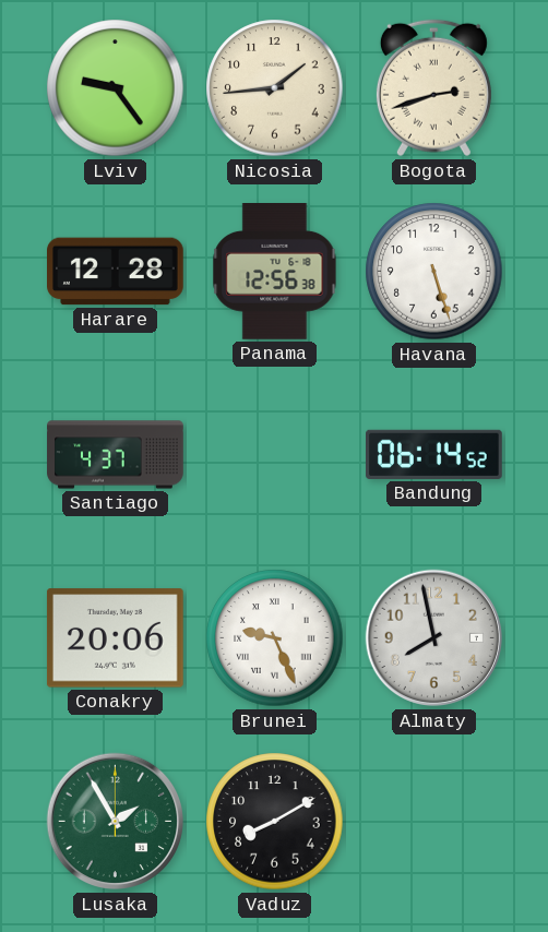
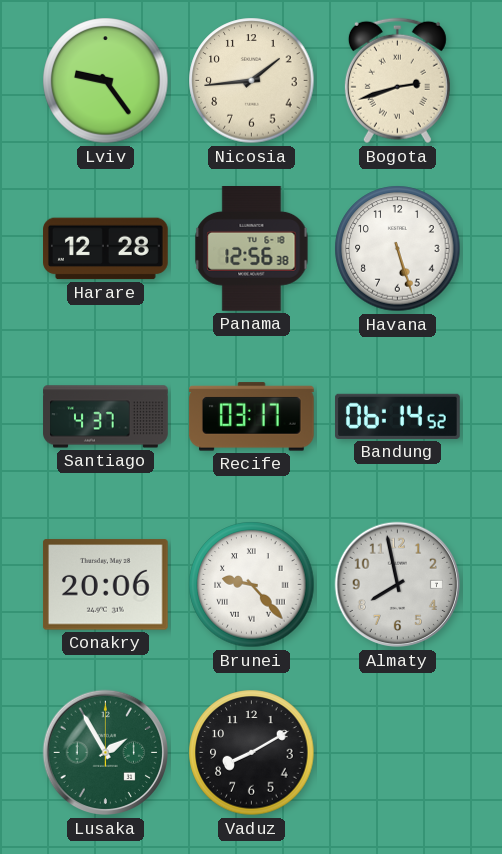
Recife: none -> 03:17 (251, 417)
Brunei: 9:26 -> 9:23 (252, 585)
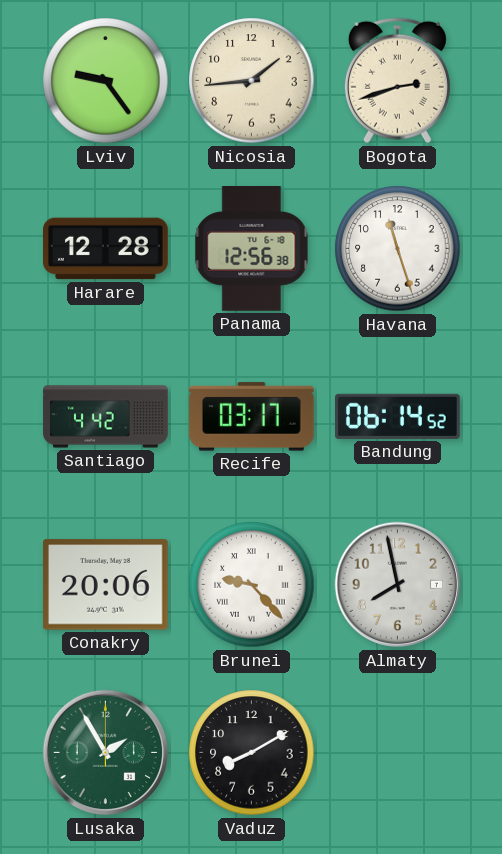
Havana: 5:27 -> 11:27 (398, 249)
Santiago: 4:37 -> 4:42 (106, 417)
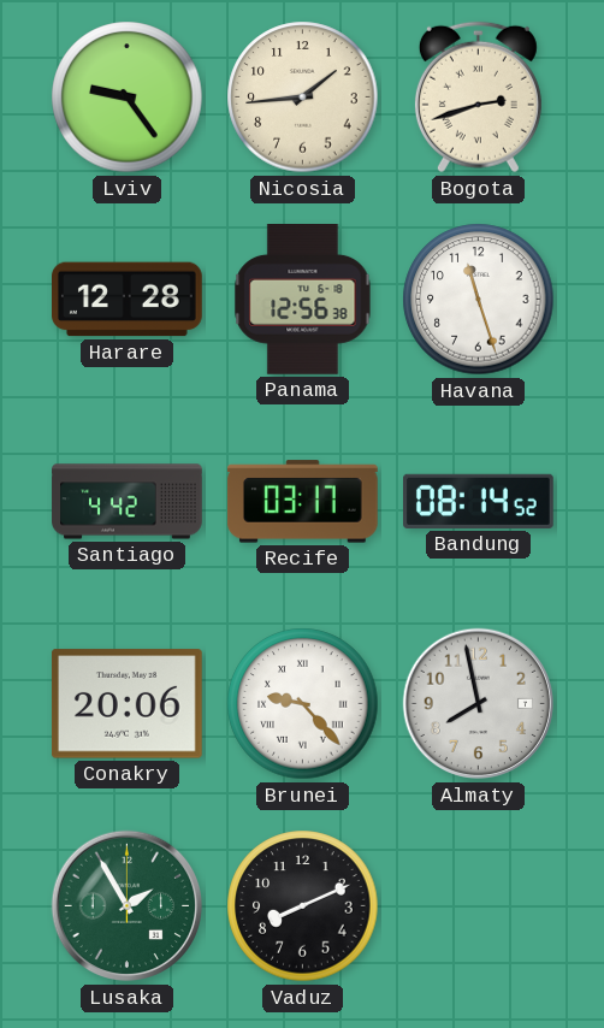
Bandung: 06:14 -> 08:14 (479, 501)
Vaduz: 8:10 -> 8:11 (303, 906)
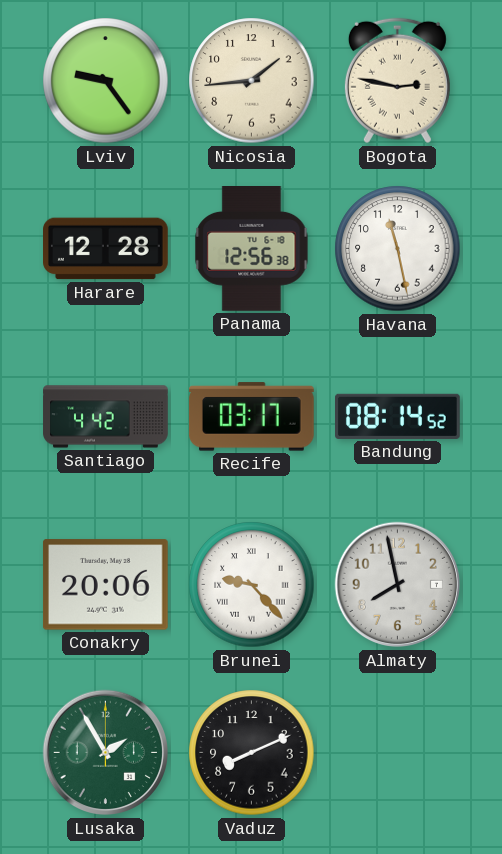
Bogota: 2:42 -> 2:47 (397, 81)
Havana: 11:27 -> 11:28 (398, 249)
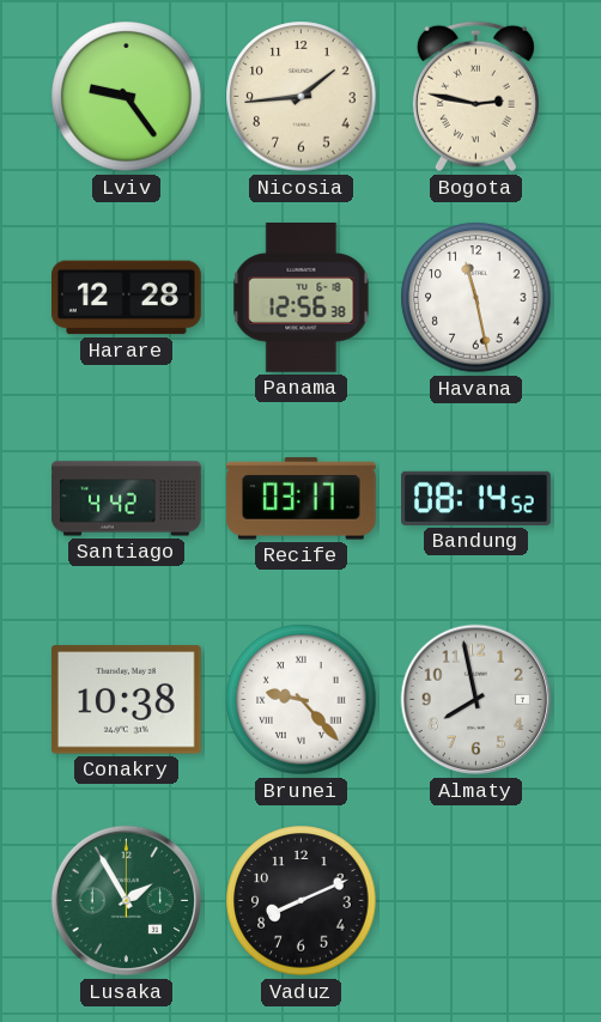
Conakry: 20:06 -> 10:38 (126, 700)
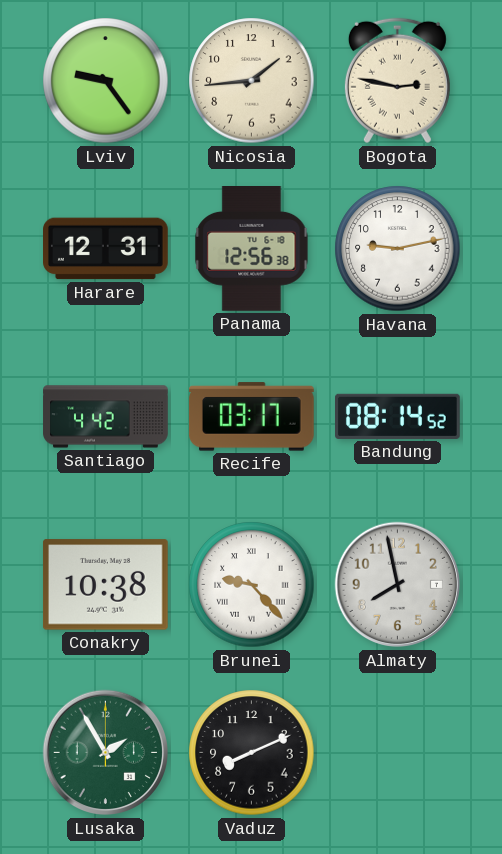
Harare: 12:28 -> 12:31 (106, 249)
Havana: 11:28 -> 9:13 (398, 249)
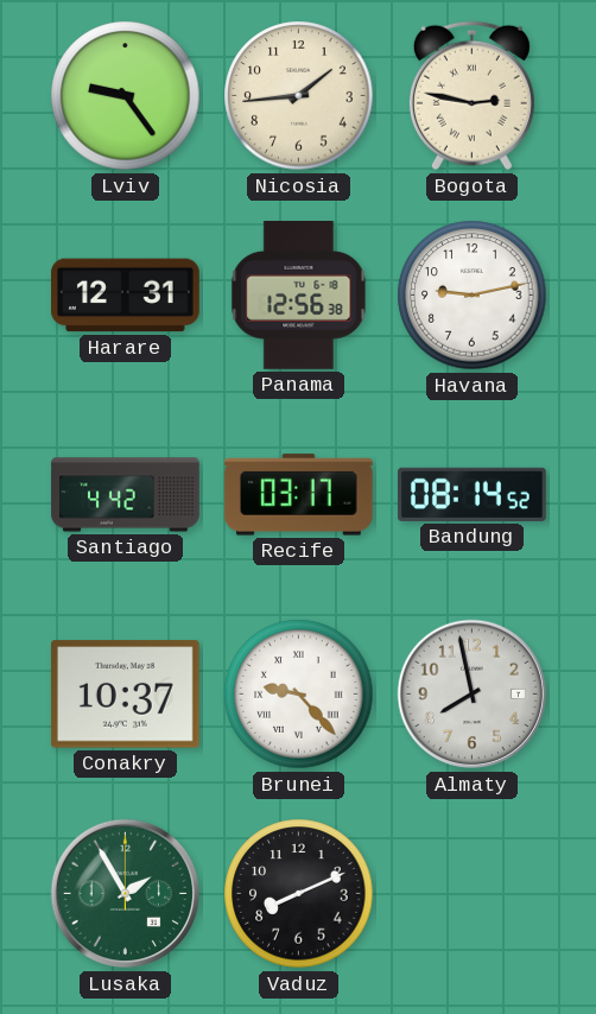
Conakry: 10:38 -> 10:37 (125, 695)
